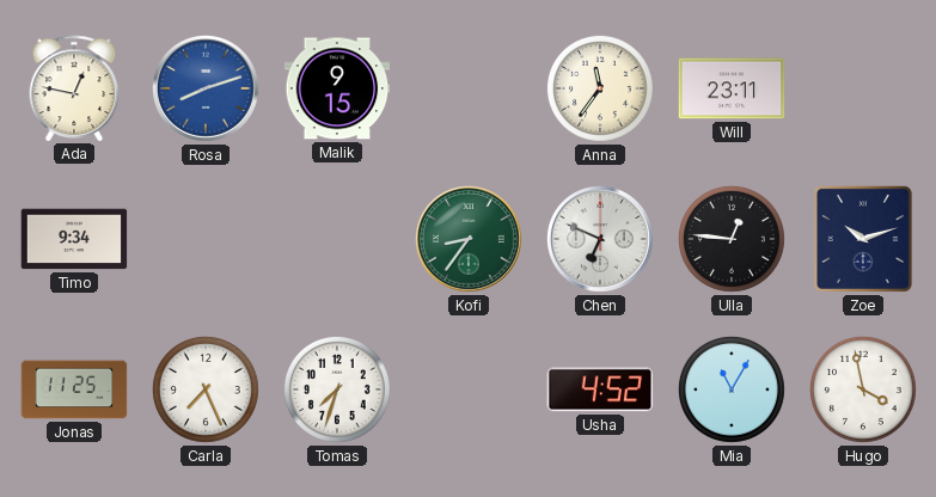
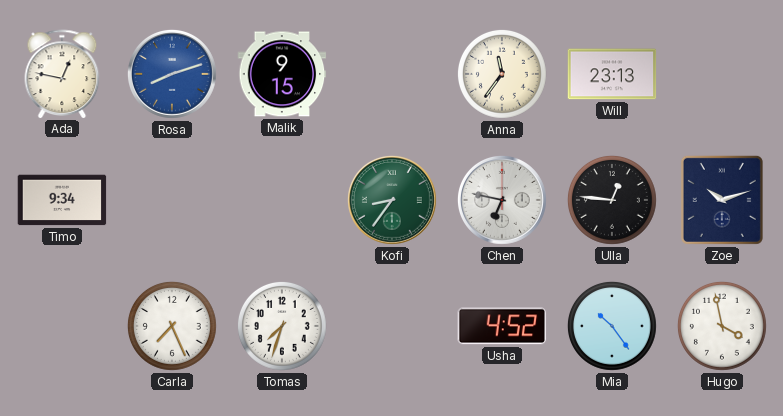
Will: 23:11 -> 23:13 (612, 74)
Chen: 6:49 -> 6:47 (502, 200)
Jonas: 11:25 -> none (74, 389)
Mia: 11:05 -> 10:24 (612, 326)
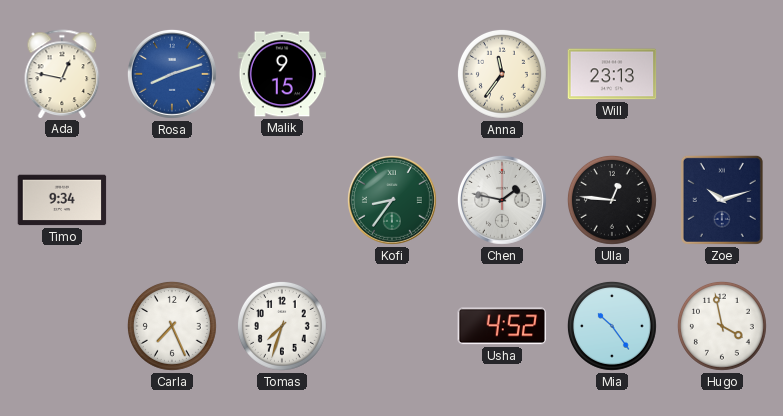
Chen: 6:47 -> 1:47 (502, 200)
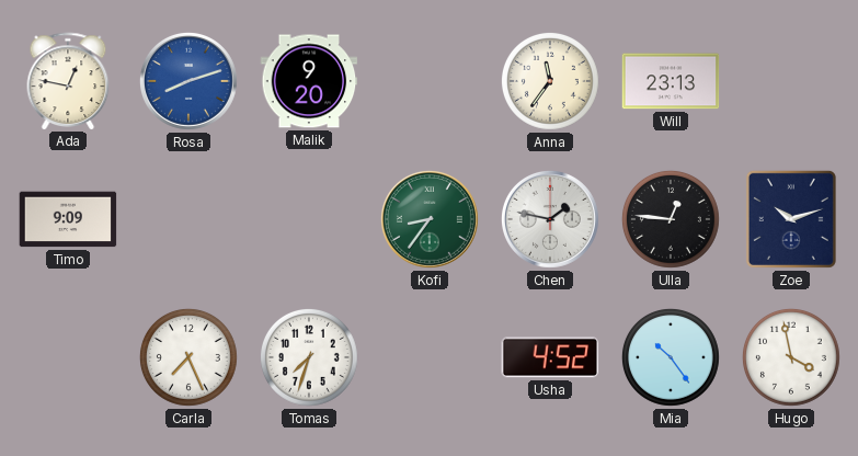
Malik: 9:15 -> 9:20 (309, 81)
Timo: 9:34 -> 9:09 (68, 219)
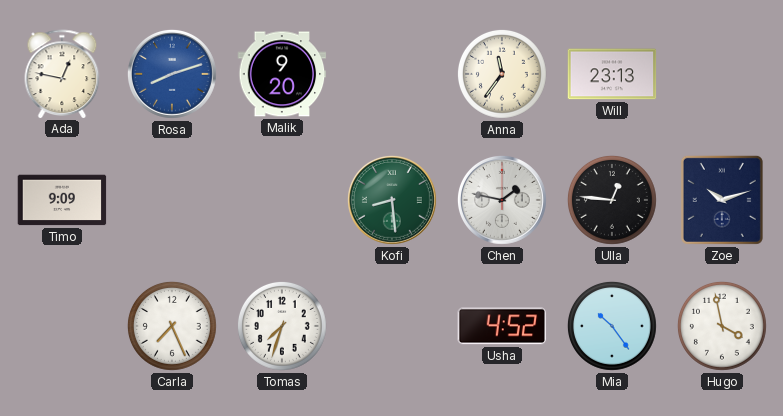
Kofi: 8:36 -> 8:29 (392, 200)
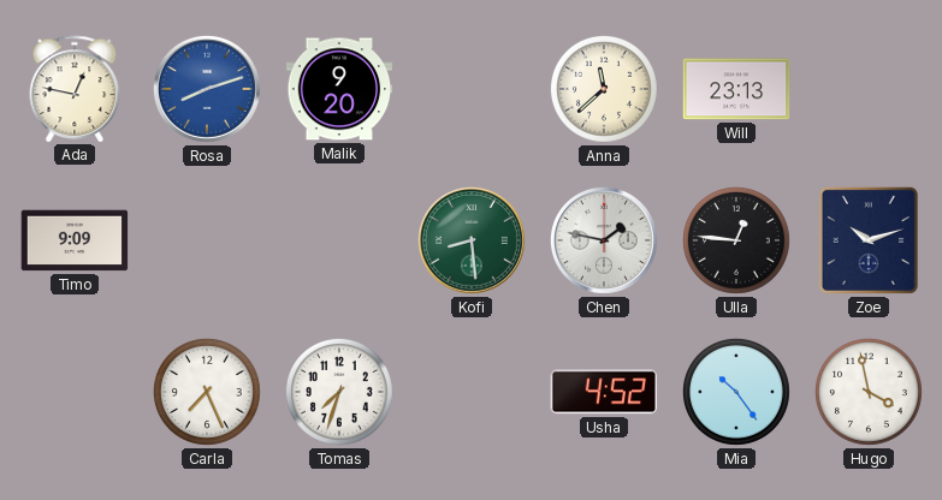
Anna: 11:36 -> 11:38 (604, 89)
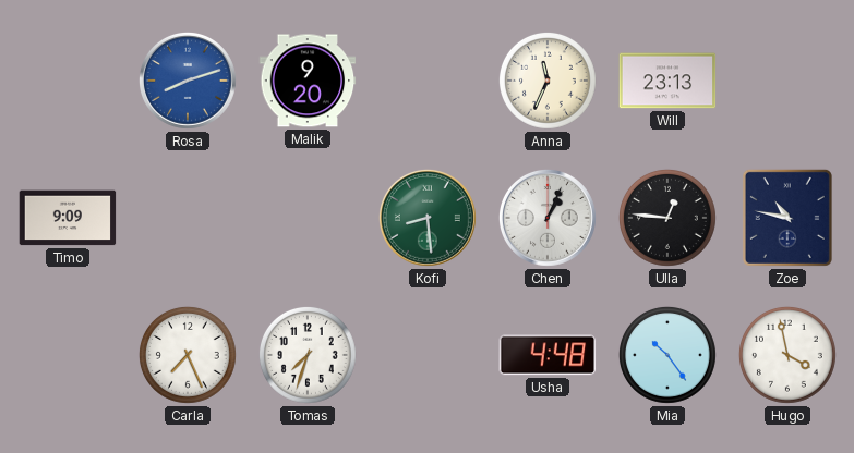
Ada: 12:47 -> none (75, 89)
Anna: 11:38 -> 11:34 (548, 81)
Chen: 1:47 -> 1:04 (548, 218)
Zoe: 10:12 -> 10:47 (787, 218)
Usha: 4:52 -> 4:48 (548, 355)
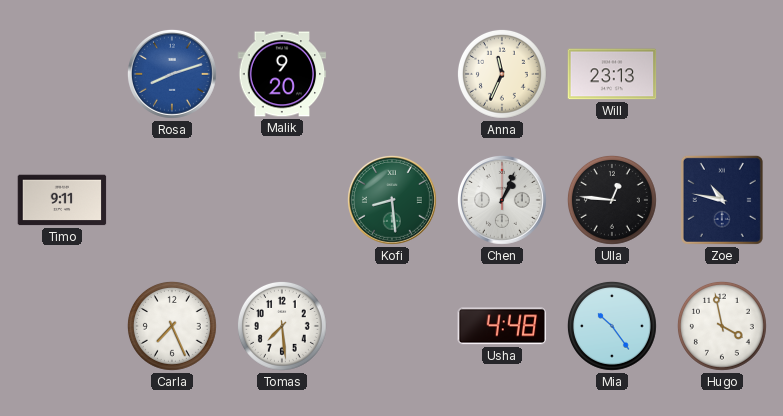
Timo: 9:09 -> 9:11 (62, 200)
Tomas: 7:33 -> 7:29 (282, 326)
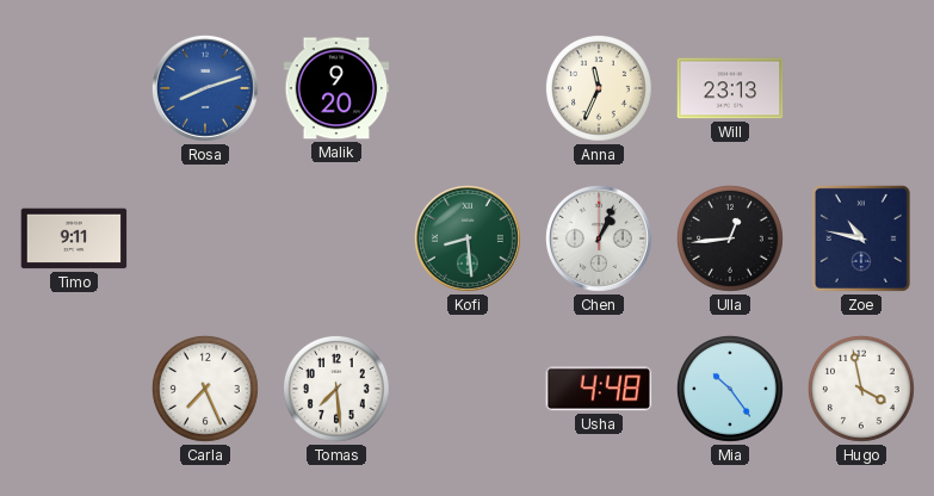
Ulla: 12:46 -> 12:44 (730, 238)
